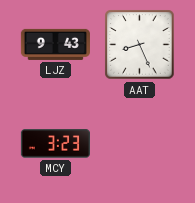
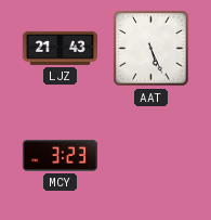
LJZ: 9:43 -> 21:43 (60, 48)
AAT: 8:26 -> 5:26 (151, 49)
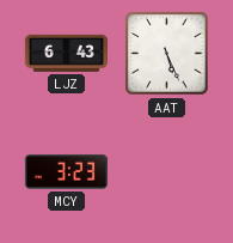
LJZ: 21:43 -> 6:43 (66, 53)
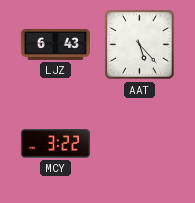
AAT: 5:26 -> 5:23 (140, 45)
MCY: 3:23 -> 3:22 (55, 144)
